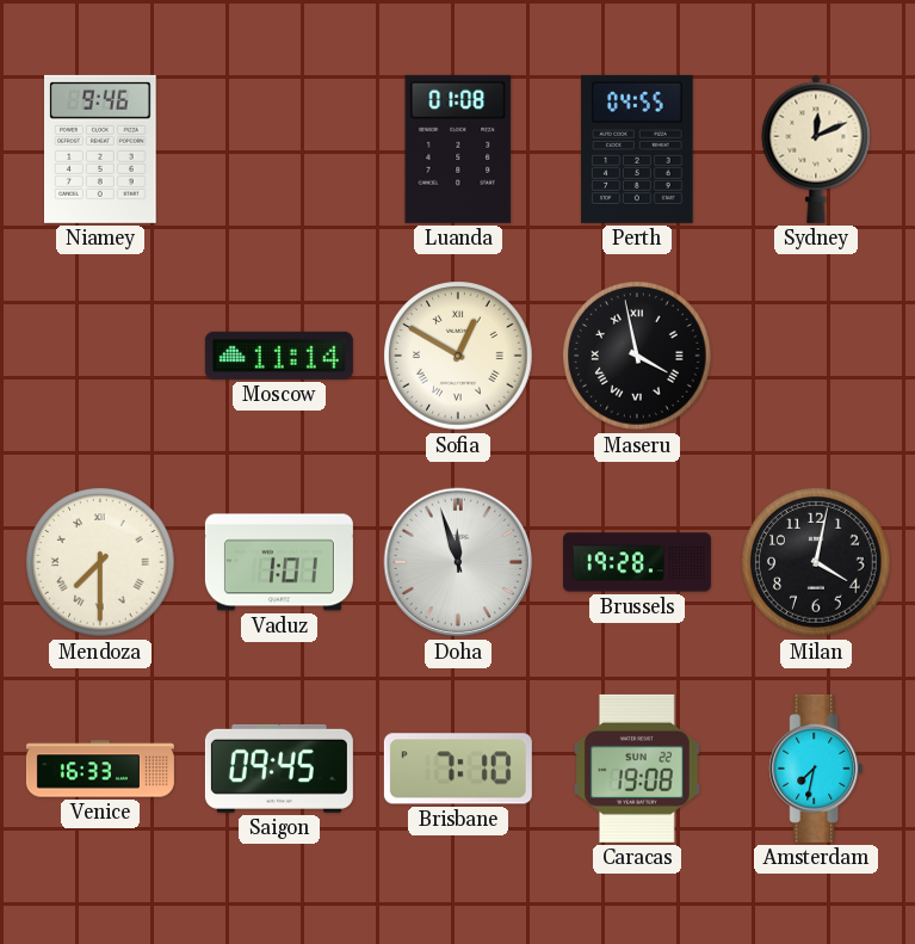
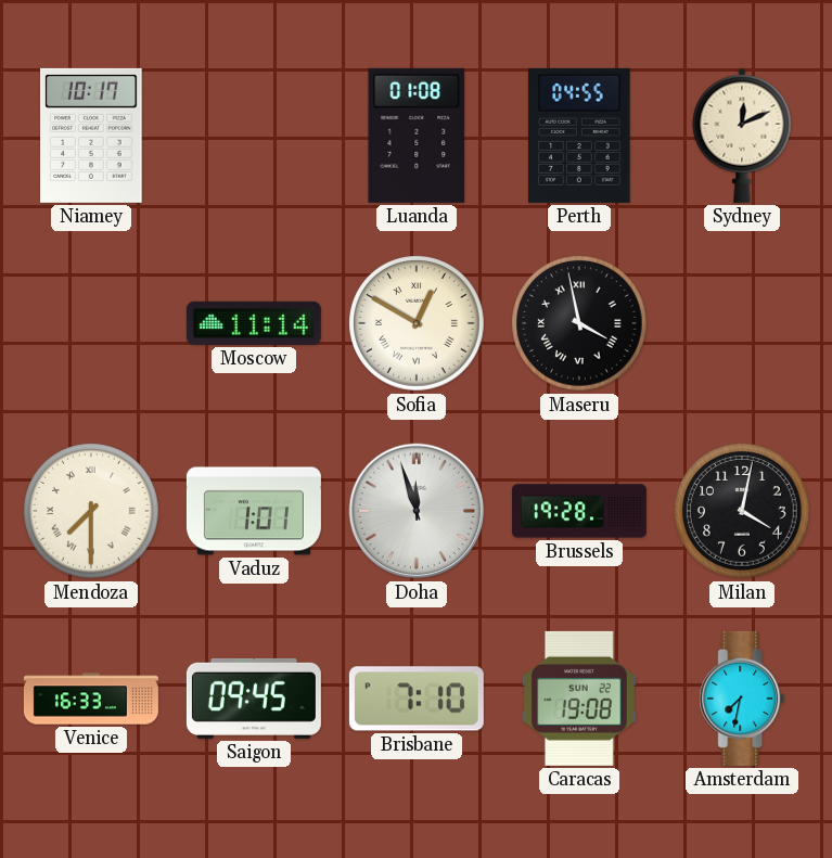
Niamey: 9:46 -> 10:17 (92, 136)
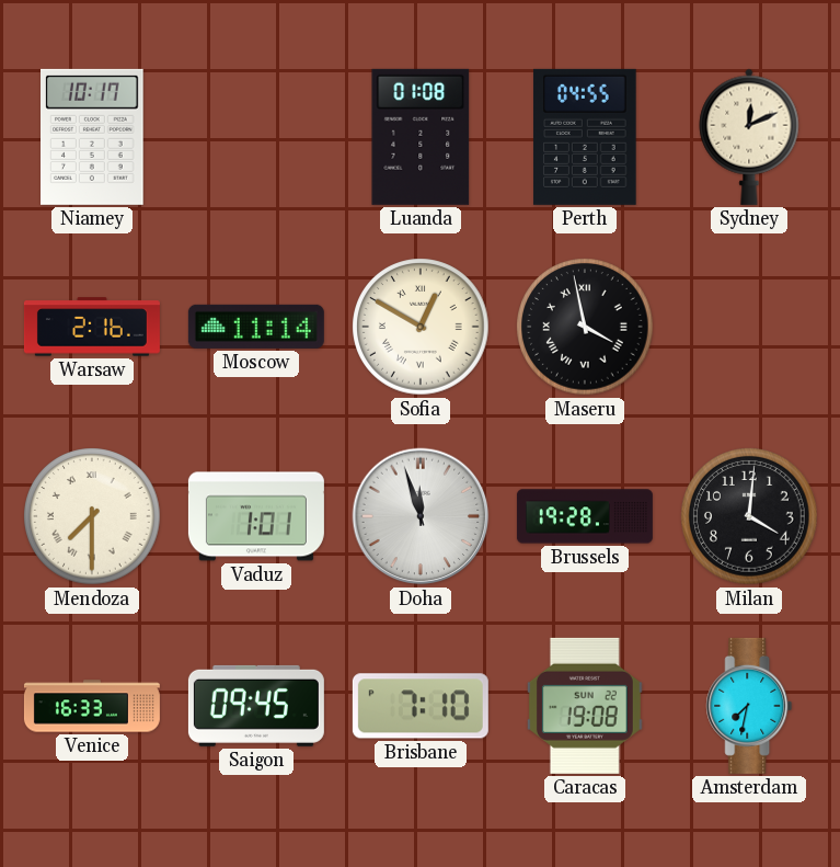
Warsaw: none -> 2:16 (92, 327)
Milan: 4:02 -> 4:01 (749, 516)
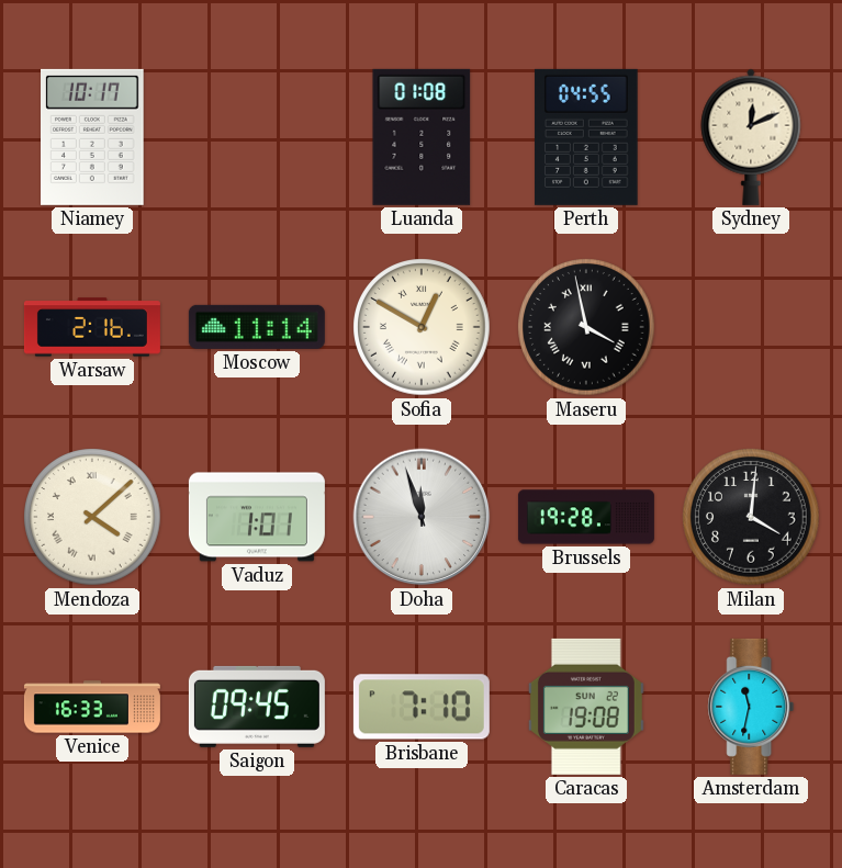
Mendoza: 7:30 -> 4:08 (92, 517)
Amsterdam: 7:32 -> 11:32 (751, 707)
